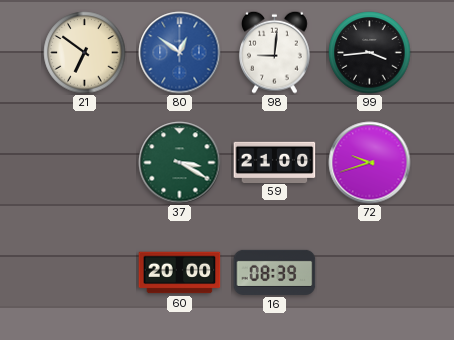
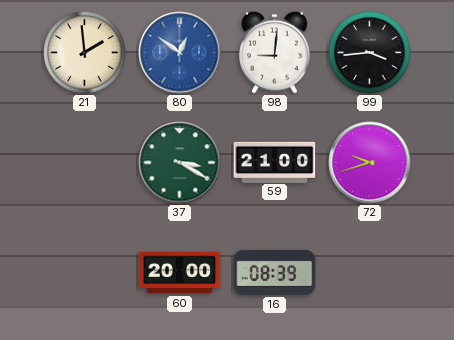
21: 6:51 -> 1:59 (85, 53)
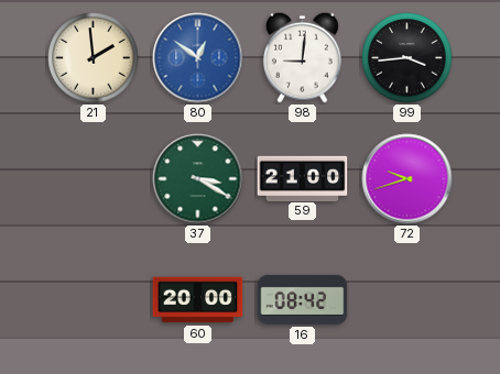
16: 08:39 -> 08:42 (303, 299)
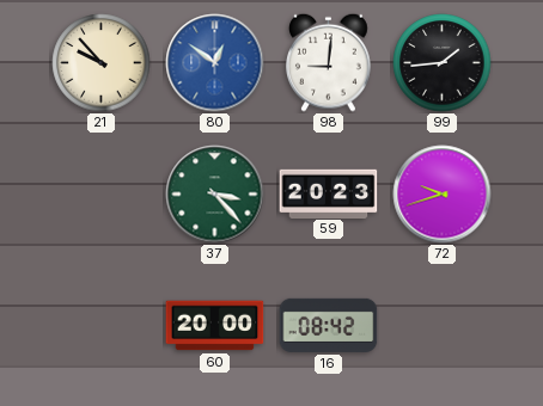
21: 1:59 -> 9:53 (102, 63)
99: 3:44 -> 1:44 (443, 63)
37: 3:20 -> 3:23 (215, 195)
59: 21:00 -> 20:23 (329, 193)
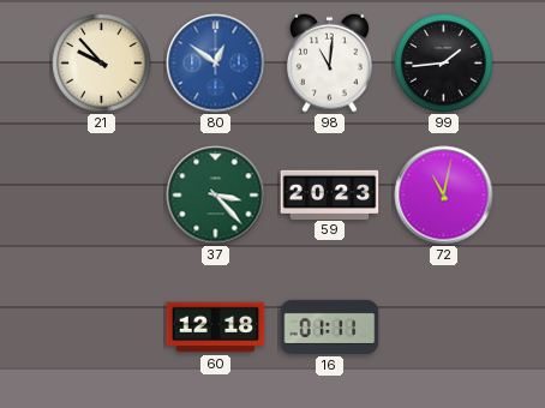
98: 9:01 -> 11:01 (330, 62)
72: 9:42 -> 11:02 (444, 196)
60: 20:00 -> 12:18 (216, 328)
16: 08:42 -> 01:11 (330, 326)
